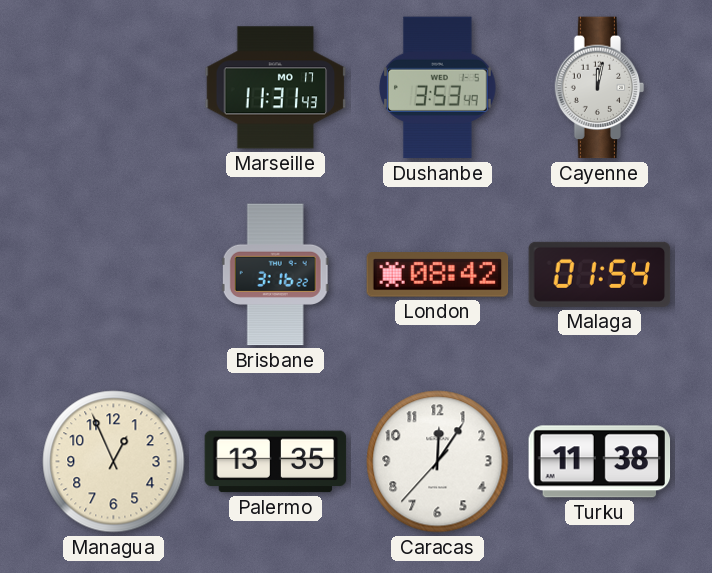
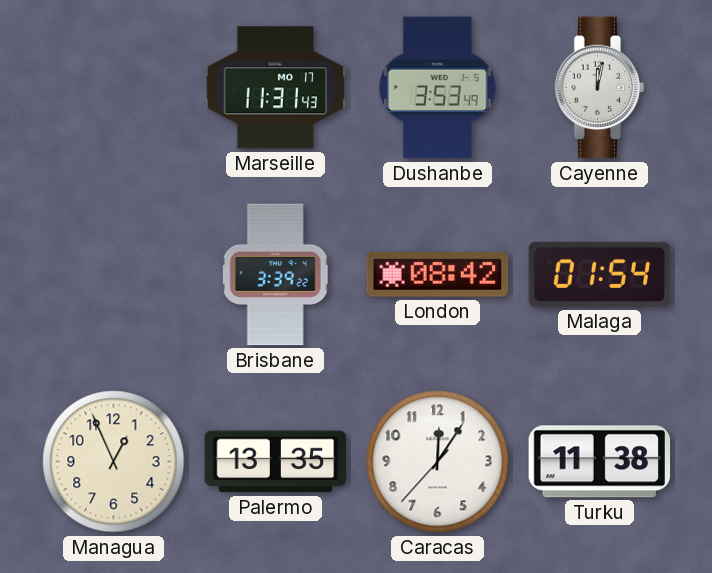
Brisbane: 3:16 -> 3:39 (275, 275)
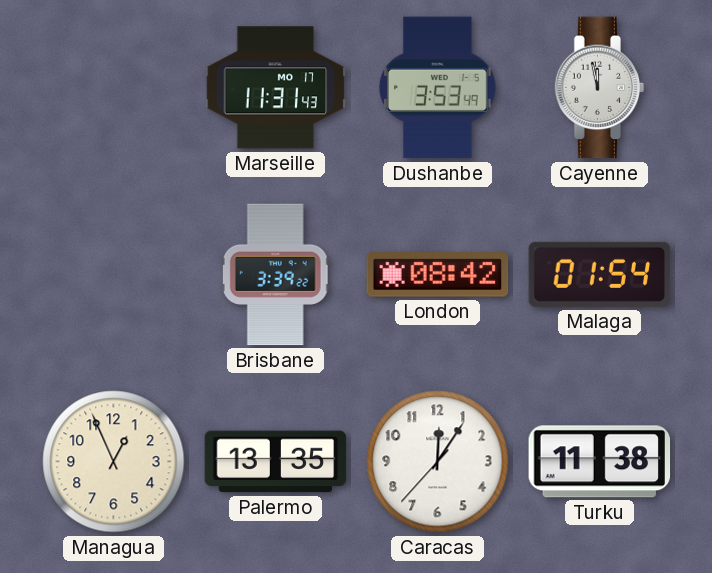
Cayenne: 12:02 -> 11:58 (600, 88)
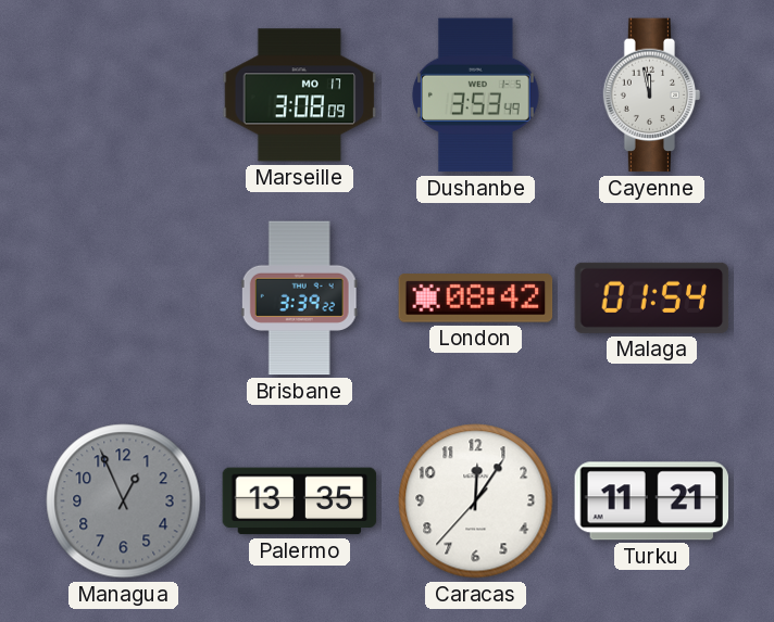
Marseille: 11:31 -> 3:08 (300, 96)
Managua dial: cream -> grey (124, 502)
Turku: 11:38 -> 11:21 (652, 502)
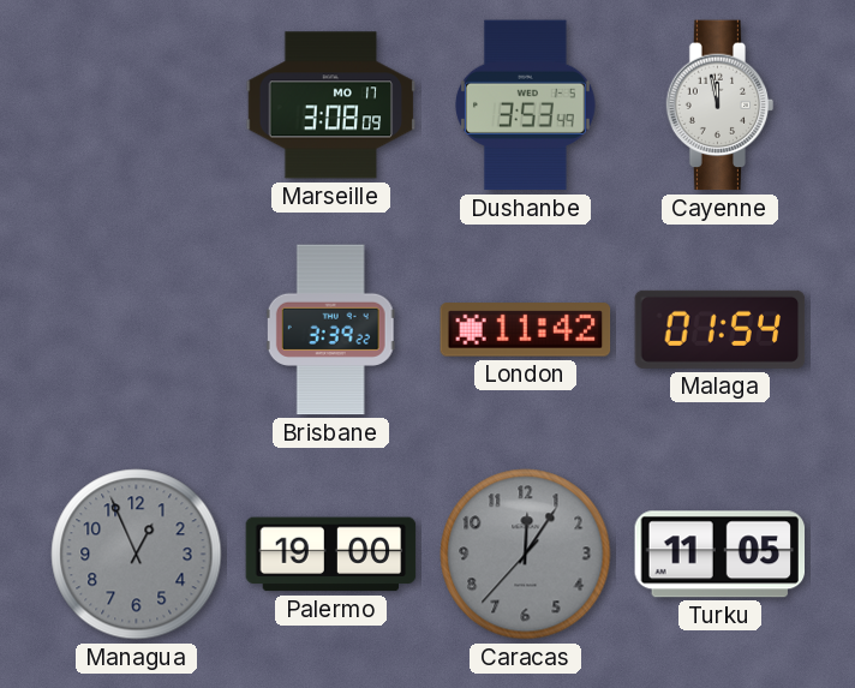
London: 08:42 -> 11:42 (526, 330)
Palermo: 13:35 -> 19:00 (331, 555)
Caracas dial: white -> grey (526, 555)
Turku: 11:21 -> 11:05 (721, 555)
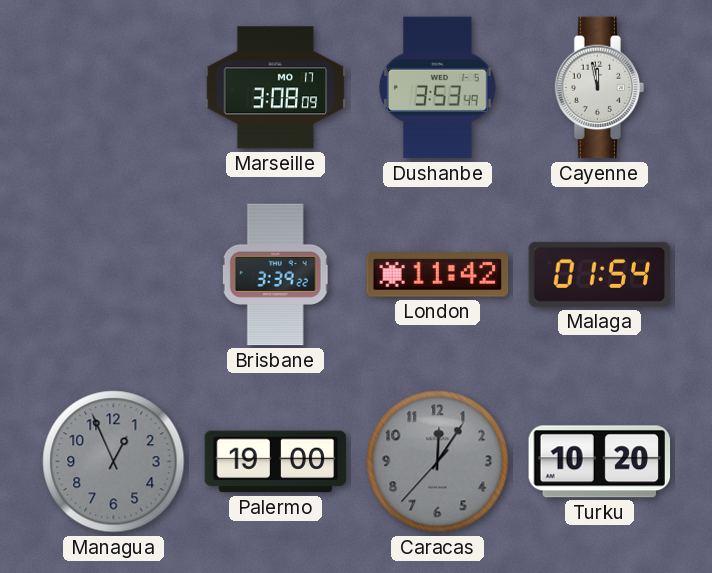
Turku: 11:05 -> 10:20 (600, 462)
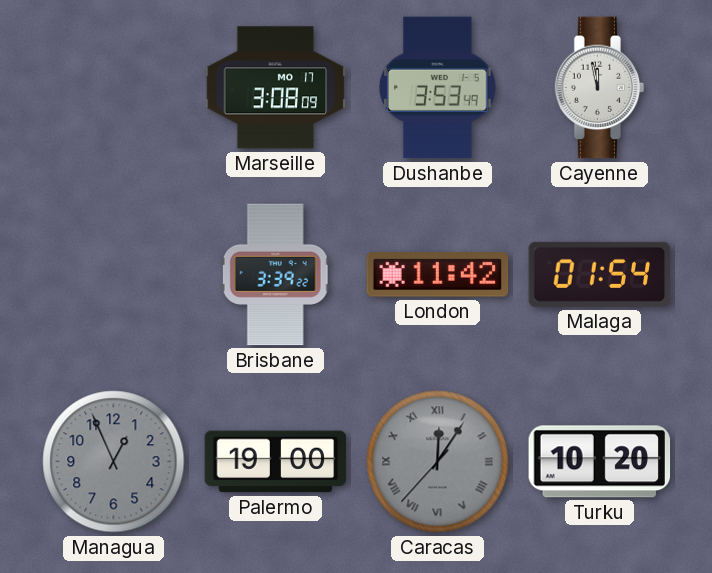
Caracas numerals: Arabic -> Roman (438, 462)
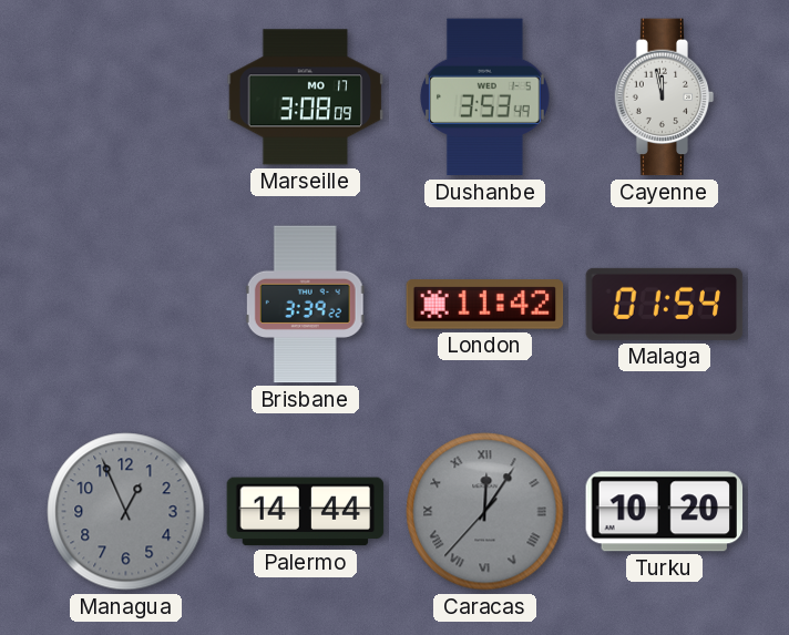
Palermo: 19:00 -> 14:44 (306, 512)
